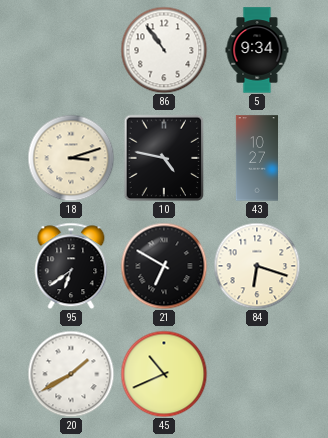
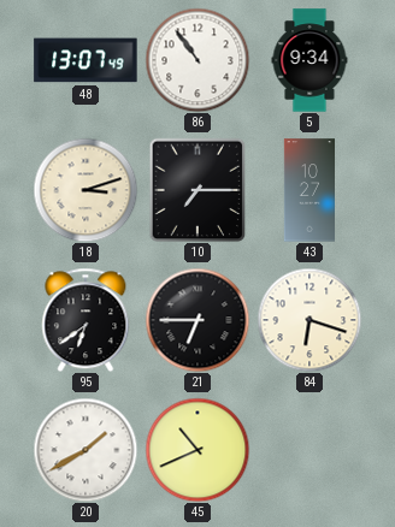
48: none -> 13:07 (86, 60)
10: 4:47 -> 7:15 (197, 190)
21: 6:50 -> 6:45 (197, 320)
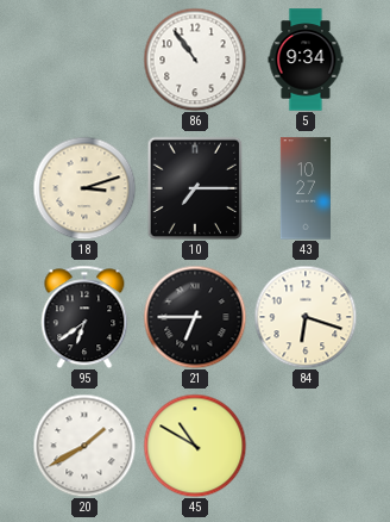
48: 13:07 -> none (86, 60)
45: 10:41 -> 10:50 (195, 446)
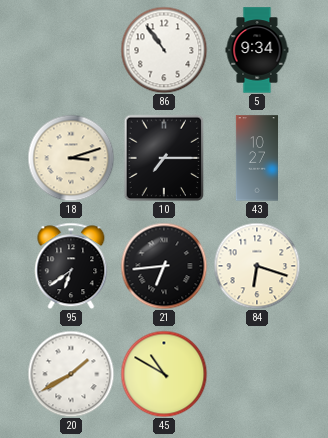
21: 6:45 -> 6:44 (164, 266)
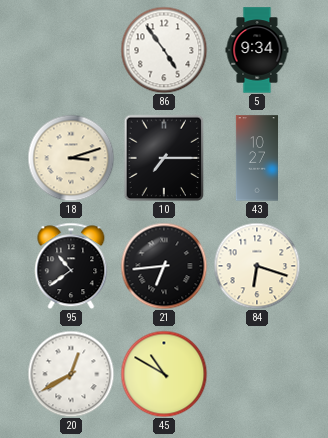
86: 10:54 -> 4:54 (164, 50)
95: 6:39 -> 10:39 (71, 266)
20: 1:40 -> 12:40 (71, 374)
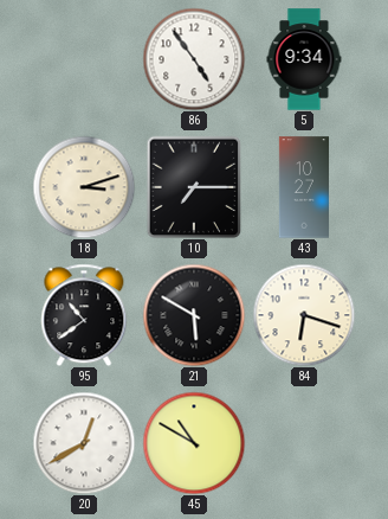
21: 6:44 -> 5:50 (194, 315)
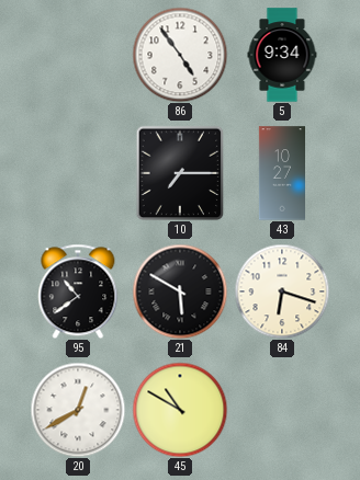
18: 3:12 -> none (84, 187)
